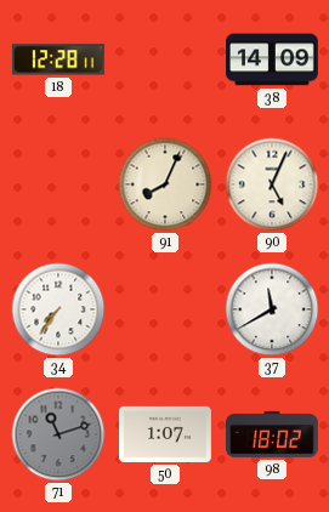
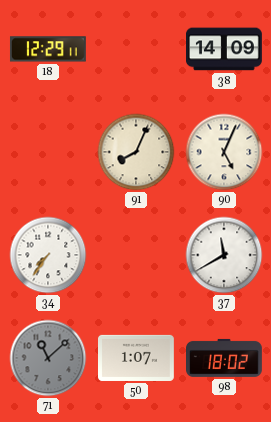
18: 12:28 -> 12:29 (48, 49)
71: 11:12 -> 11:08 (48, 358)
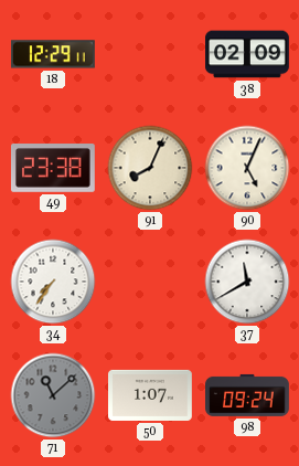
38: 14:09 -> 02:09 (248, 54)
49: none -> 23:38 (53, 169)
98: 18:02 -> 09:24 (248, 395)
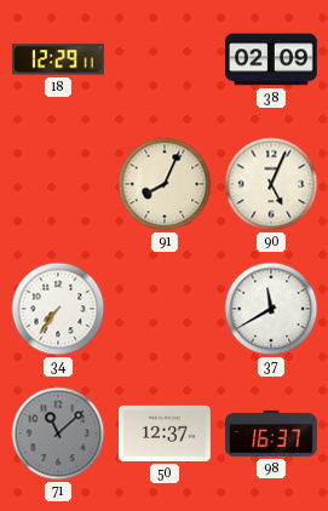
49: 23:38 -> none (53, 169)
50: 1:07 -> 12:37 (166, 434)
98: 09:24 -> 16:37 (272, 434)
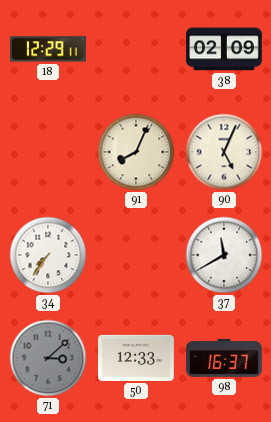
71: 11:08 -> 3:08 (48, 358)
50: 12:37 -> 12:33 (137, 358)
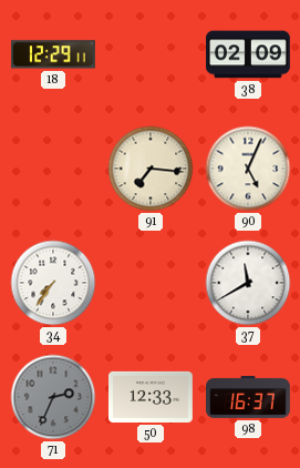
91: 8:04 -> 7:16 (151, 169)
71: 3:08 -> 2:34 (53, 397)
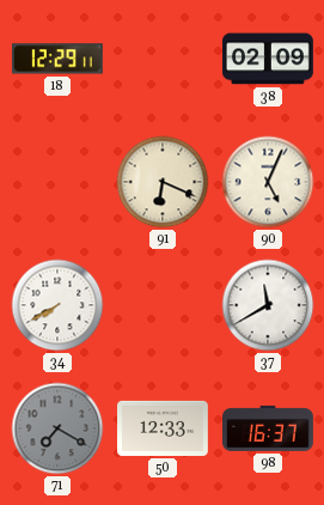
91: 7:16 -> 6:19 (163, 182)
34: 7:36 -> 7:40 (57, 305)
71: 2:34 -> 7:20 (57, 428)
